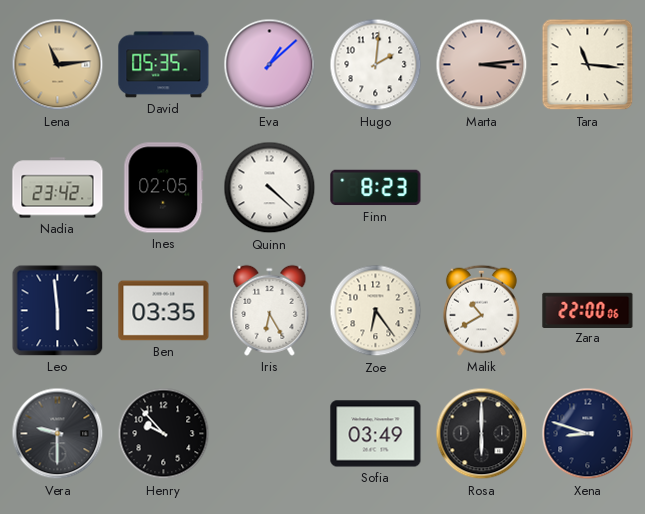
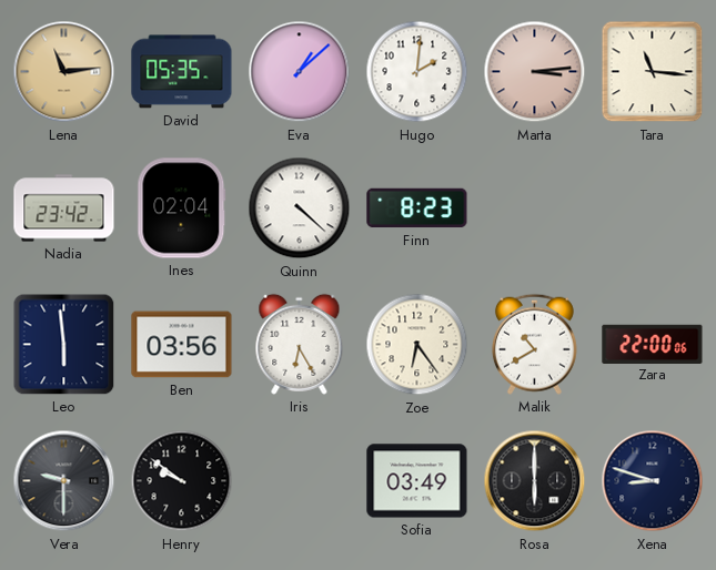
Ines: 02:05 -> 02:04 (182, 208)
Ben: 03:35 -> 03:56 (182, 345)
Henry: 9:53 -> 9:51 (182, 481)
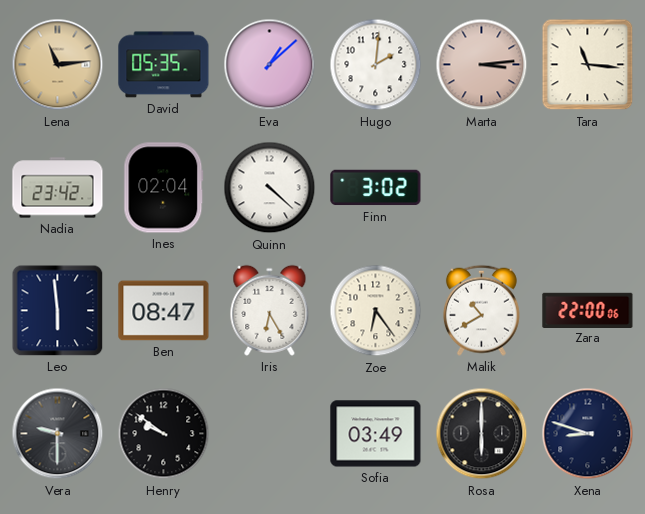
Finn: 8:23 -> 3:02 (376, 188)
Ben: 03:56 -> 08:47 (164, 311)
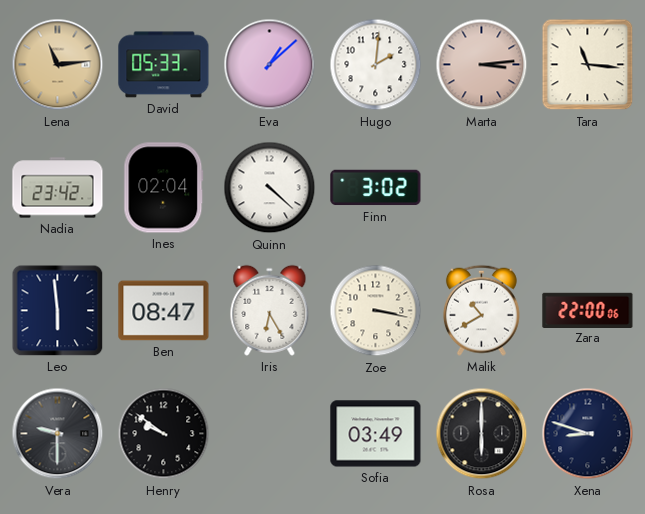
David: 05:35 -> 05:33 (164, 65)
Zoe: 6:24 -> 3:17 (376, 311)
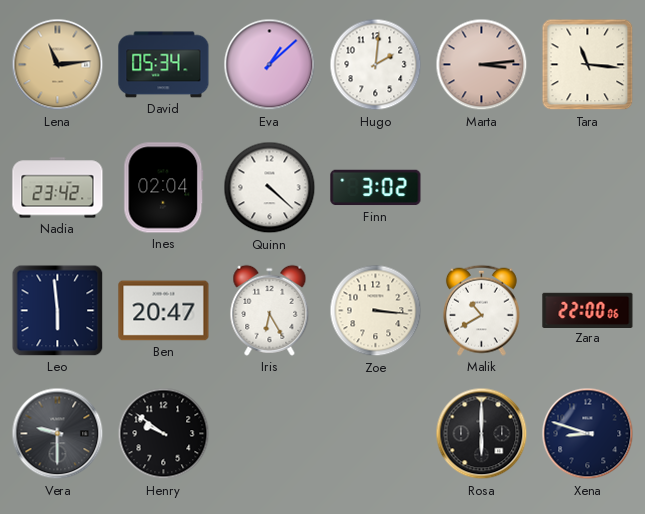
David: 05:33 -> 05:34 (164, 65)
Ben: 08:47 -> 20:47 (164, 311)
Zoe: 3:17 -> 3:16 (376, 311)
Sofia: 03:49 -> none (376, 434)
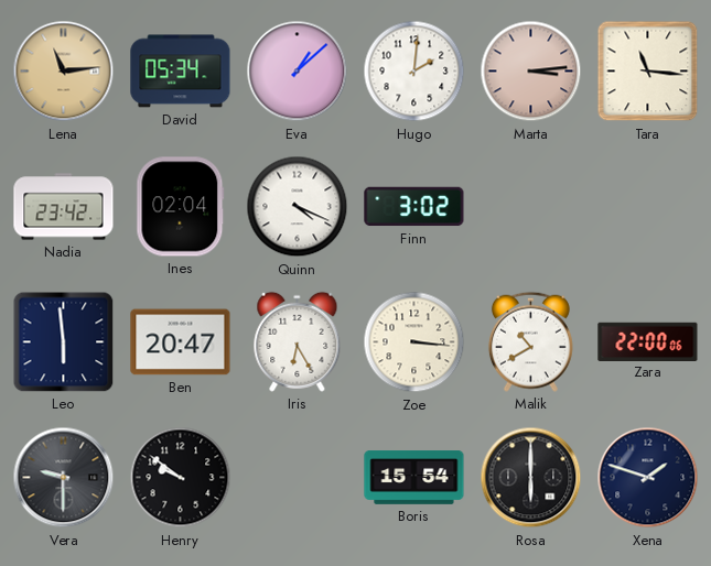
Quinn: 4:22 -> 4:19 (298, 207)
Boris: none -> 15:54 (414, 478)
Xena: 8:48 -> 1:48 (648, 478)
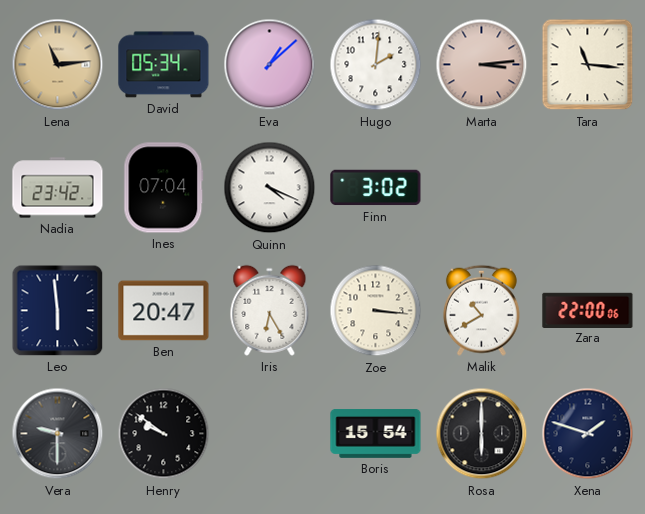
Ines: 02:04 -> 07:04 (164, 188)
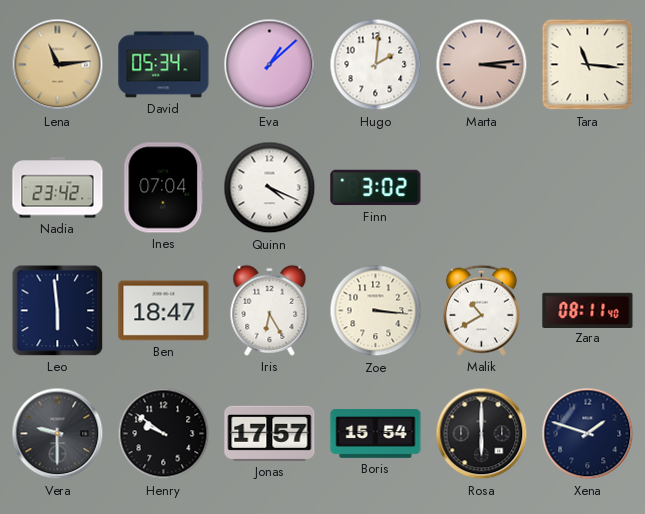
Ben: 20:47 -> 18:47 (164, 311)
Zara: 22:00 -> 08:11 (588, 310)
Jonas: none -> 17:57 (270, 433)
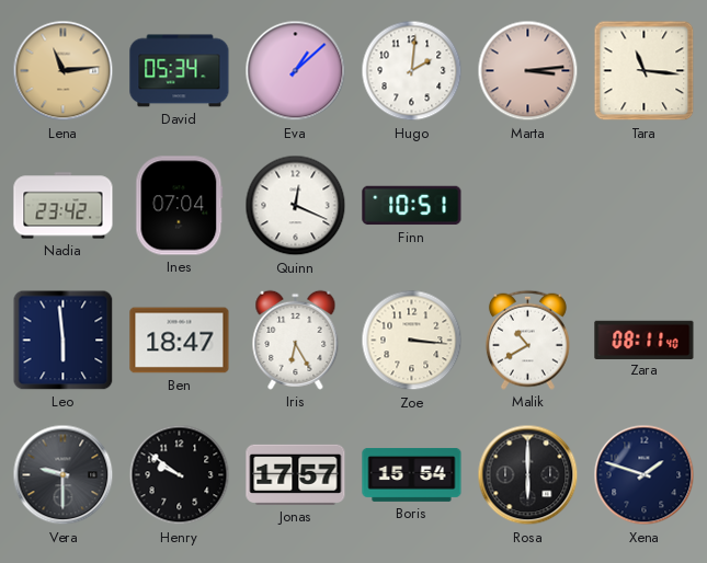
Quinn: 4:19 -> 12:19 (296, 206)
Finn: 3:02 -> 10:51 (412, 206)
